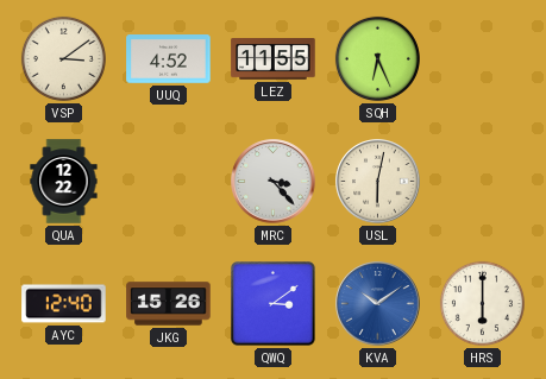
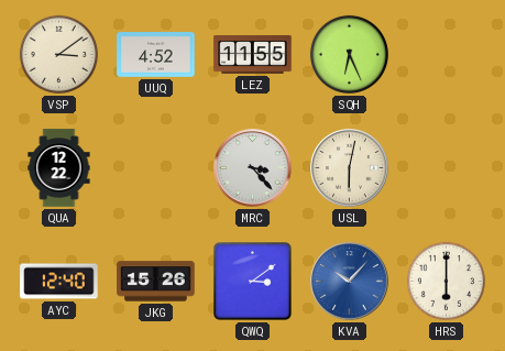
KVA: 10:09 -> 10:07 (350, 282)
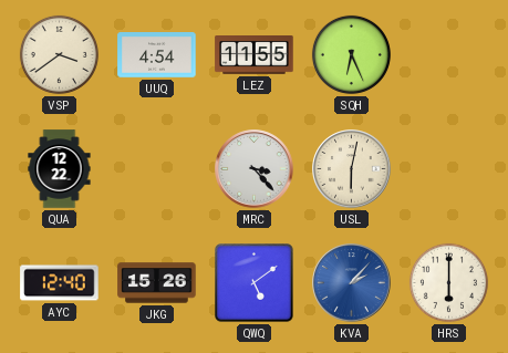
VSP: 3:09 -> 3:39 (59, 54)
UUQ: 4:52 -> 4:54 (157, 55)
QWQ: 3:09 -> 5:09 (255, 283)
KVA: 10:07 -> 2:07 (352, 283)
